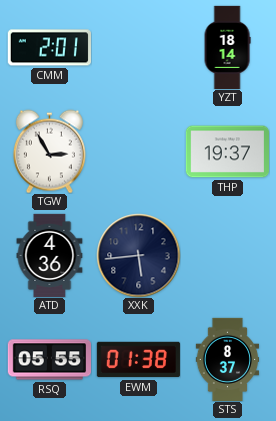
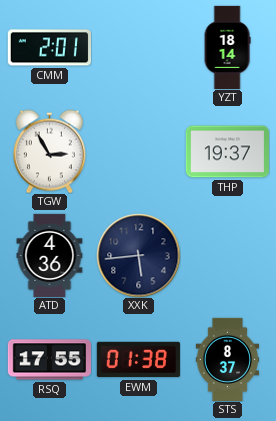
RSQ: 05:55 -> 17:55 (49, 360)
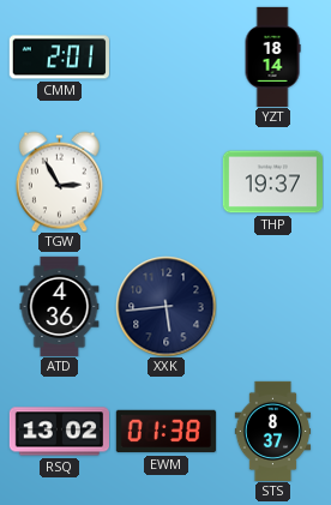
RSQ: 17:55 -> 13:02 (59, 432)
